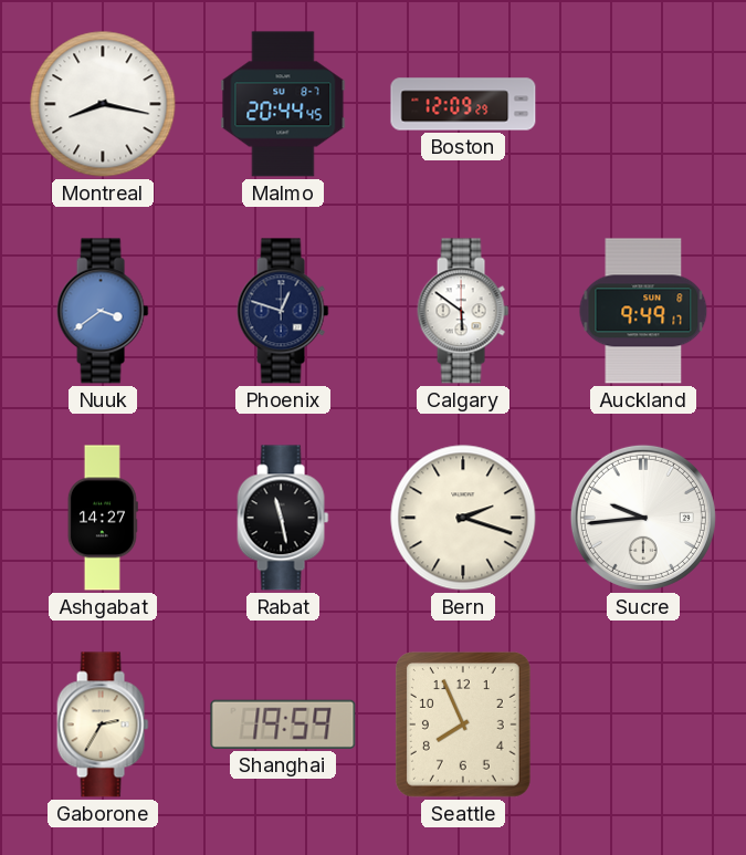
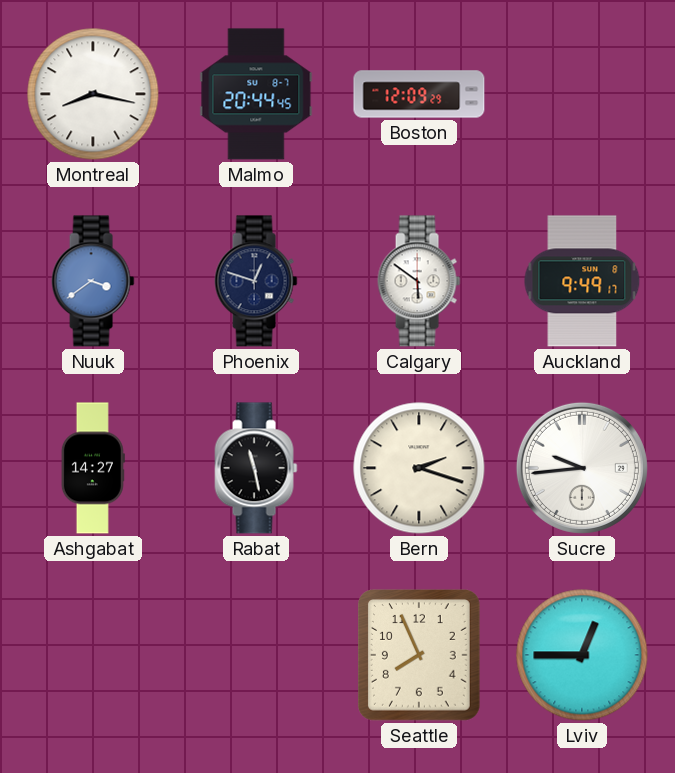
Gaborone: 2:35 -> none (103, 724)
Shanghai: 19:59 -> none (283, 724)
Lviv: none -> 12:45 (582, 655)
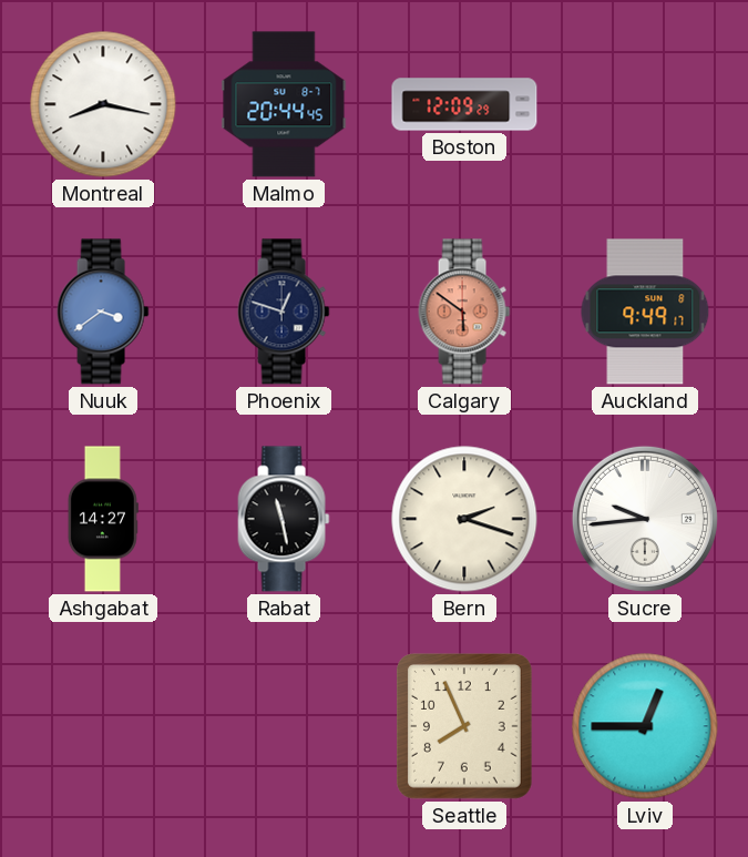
Calgary dial: white -> salmon (464, 312)
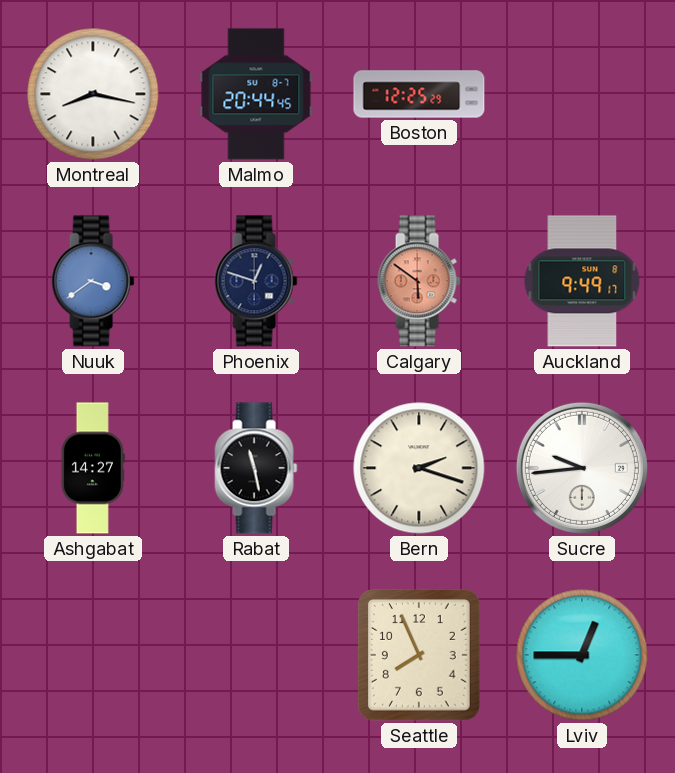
Boston: 12:09 -> 12:25 (419, 94)
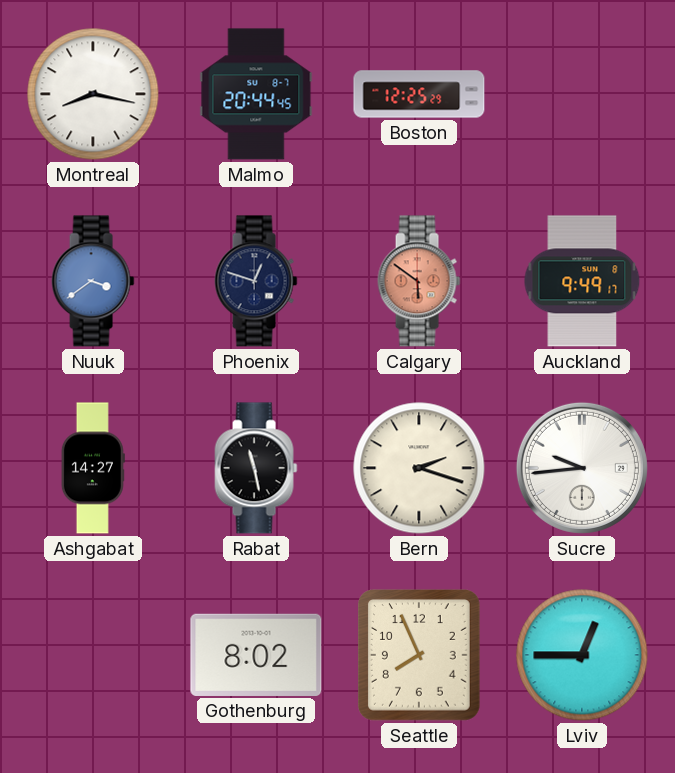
Gothenburg: none -> 8:02 (256, 655)
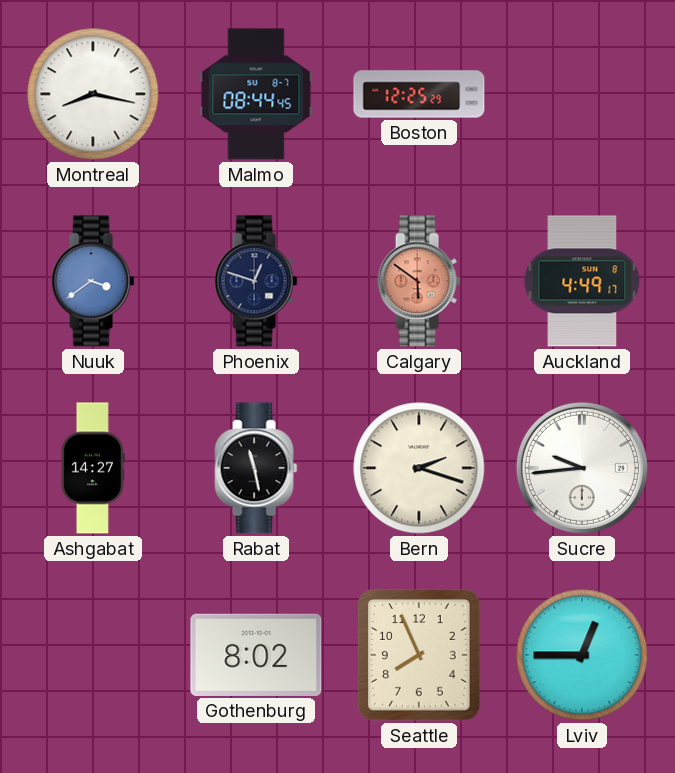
Malmo: 20:44 -> 08:44 (256, 94)
Auckland: 9:49 -> 4:49 (582, 281)
